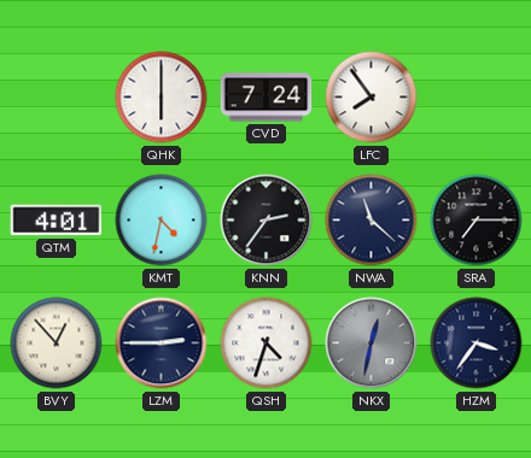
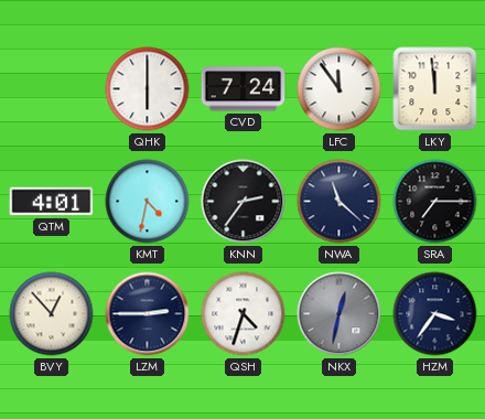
LFC: 7:54 -> 11:54 (339, 89)
LKY: none -> 11:59 (435, 89)
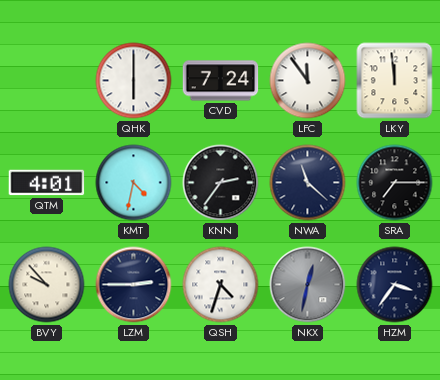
BVY: 12:53 -> 9:53 (47, 285)
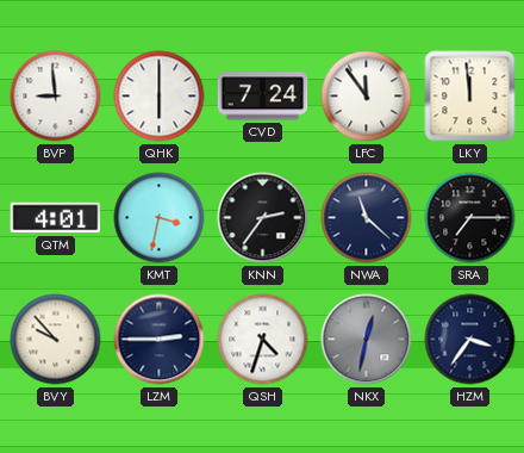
BVP: none -> 8:59 (56, 97)
KMT: 4:32 -> 3:32 (160, 218)
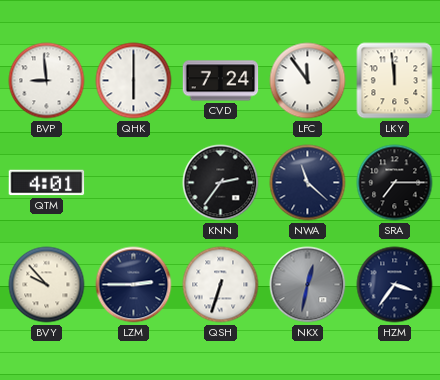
KMT: 3:32 -> none (160, 218)
QSH: 4:33 -> 6:33 (221, 285)
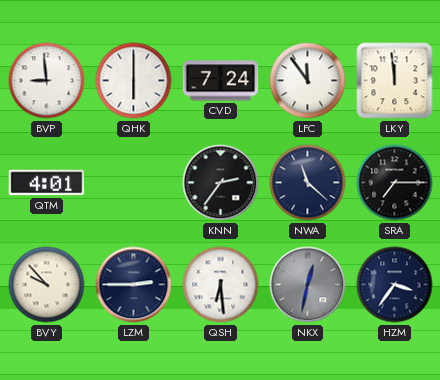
QSH: 6:33 -> 6:29 (221, 285)
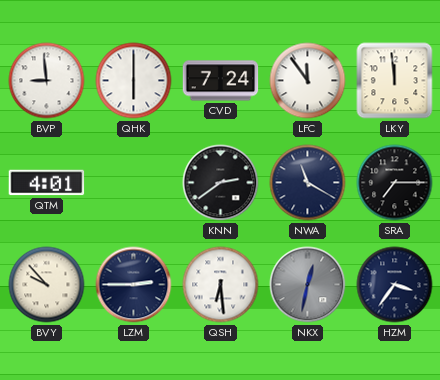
KNN: 2:36 -> 2:39 (221, 183)
NWA: 11:22 -> 11:20 (308, 183)
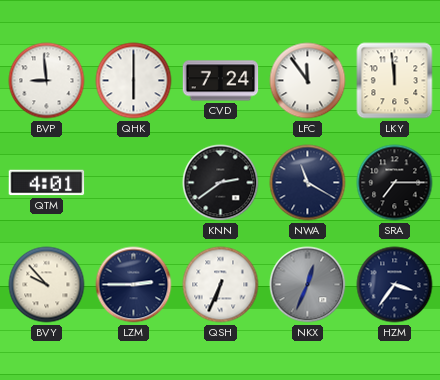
QSH: 6:29 -> 6:34 (221, 285)
NKX: 12:32 -> 12:34 (308, 285)
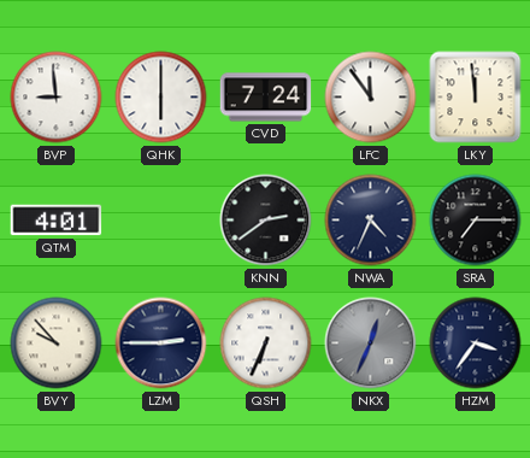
NWA: 11:20 -> 4:34 (371, 221)
